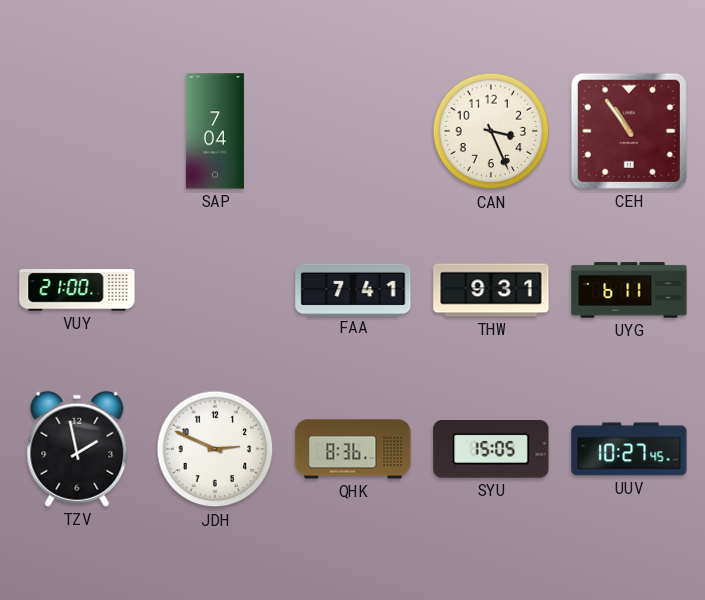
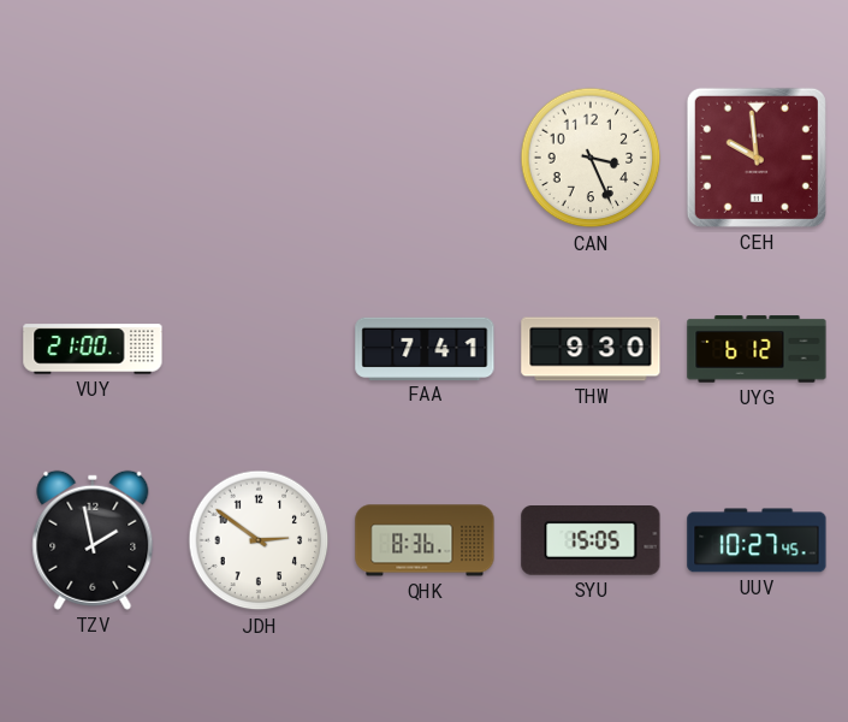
SAP: 7:04 -> none (215, 131)
CEH: 10:54 -> 9:59 (757, 158)
THW: 9:31 -> 9:30 (591, 349)
UYG: 6:11 -> 6:12 (757, 349)
JDH: 2:49 -> 2:51 (259, 540)
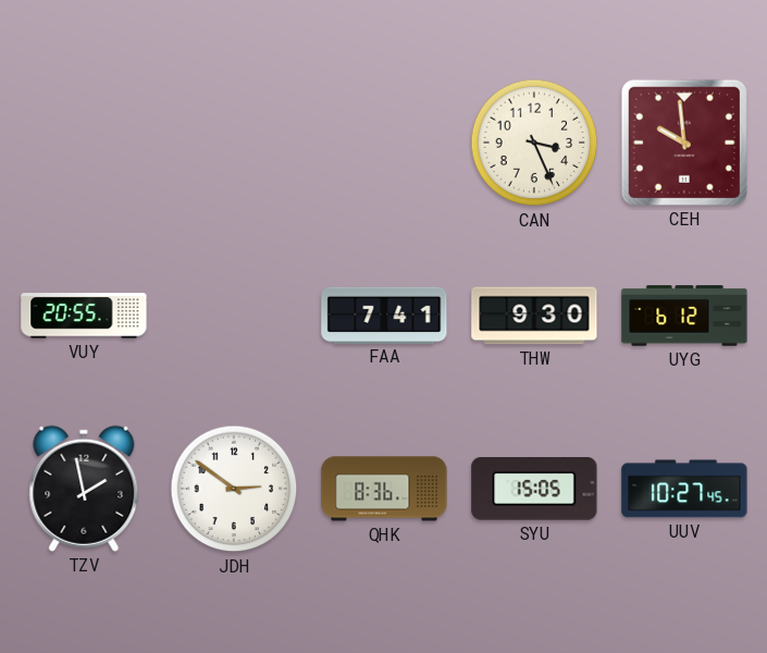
VUY: 21:00 -> 20:55 (84, 316)
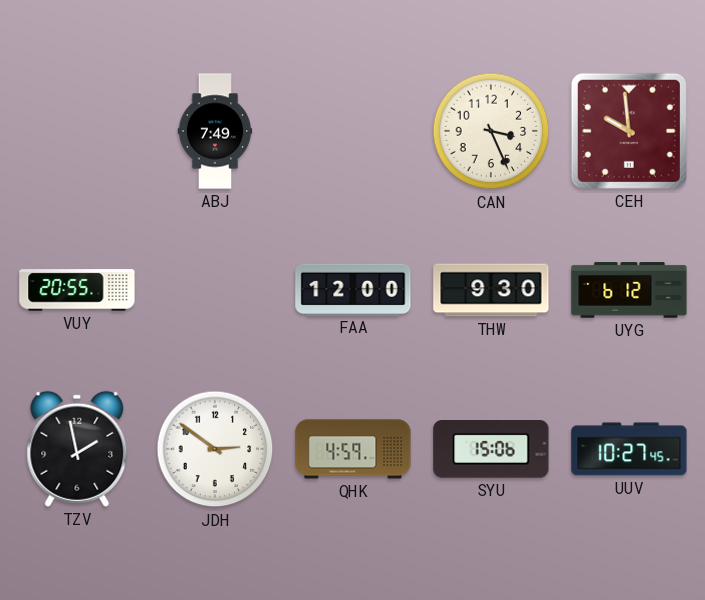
ABJ: none -> 7:49 (215, 131)
FAA: 7:41 -> 12:00 (353, 289)
QHK: 8:36 -> 4:59 (353, 449)
SYU: 15:05 -> 15:06 (491, 449)
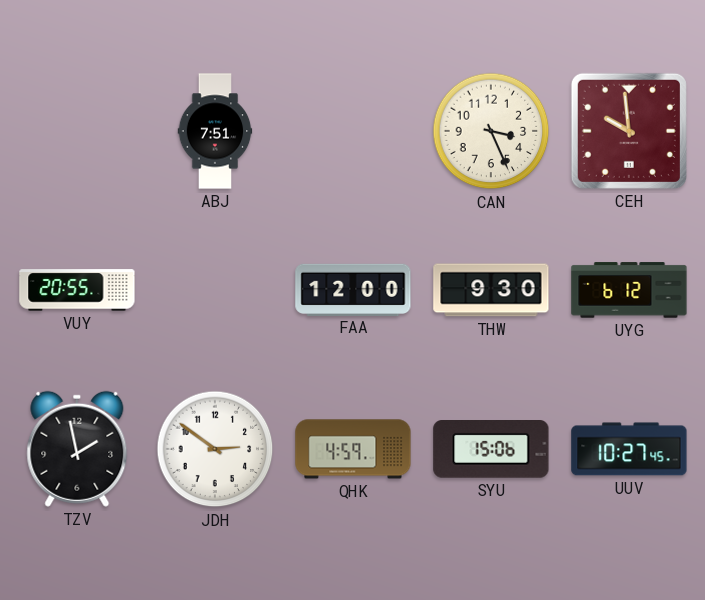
ABJ: 7:49 -> 7:51 (215, 131)
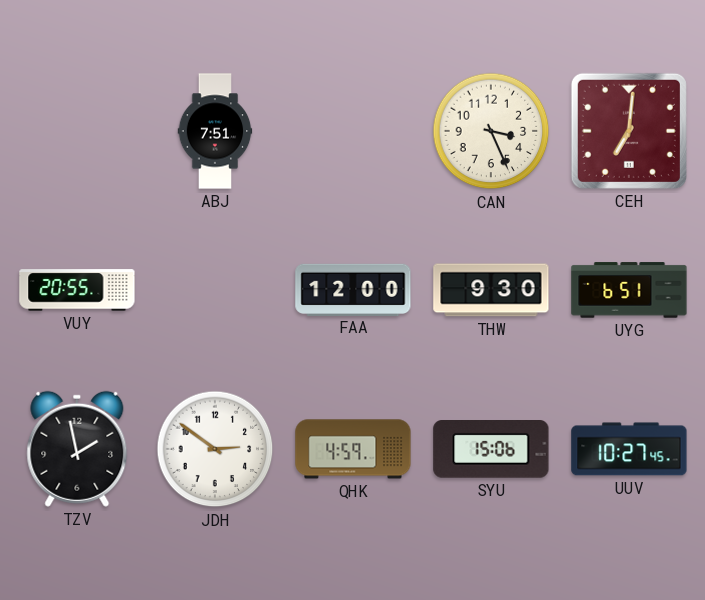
CEH: 9:59 -> 7:01 (629, 131)
UYG: 6:12 -> 6:51 (629, 290)
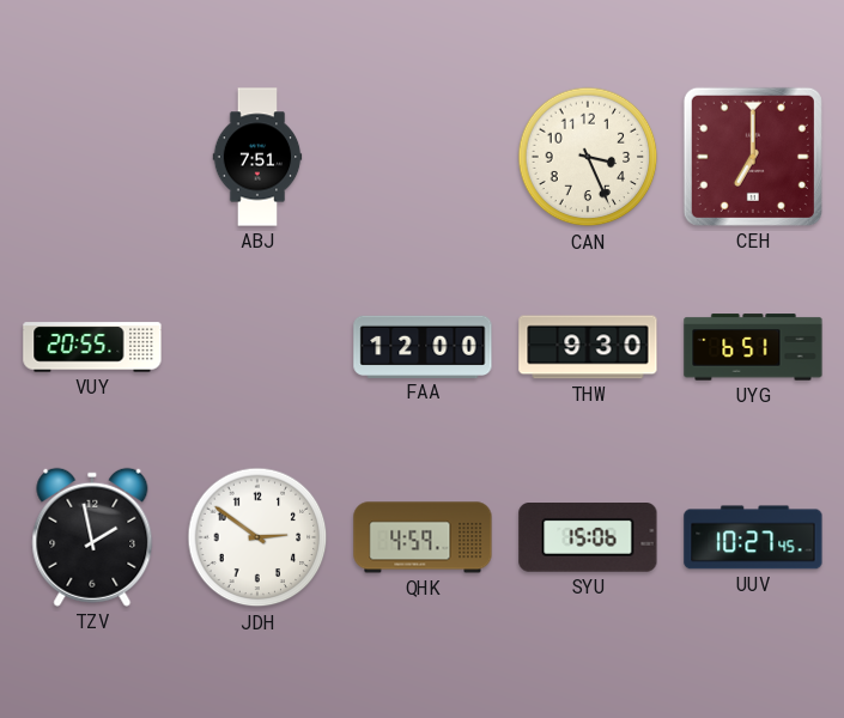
CEH: 7:01 -> 7:00 (753, 157)
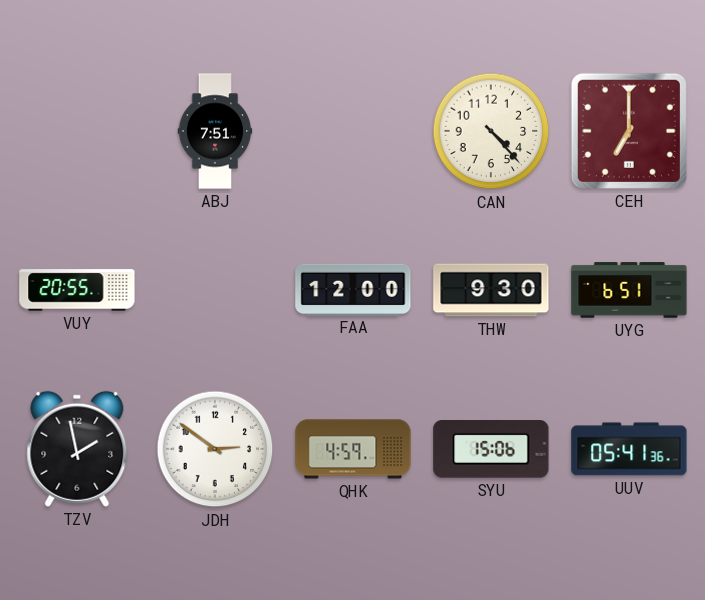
CAN: 3:26 -> 4:23 (491, 131)
UUV: 10:27 -> 05:41 (629, 449)
